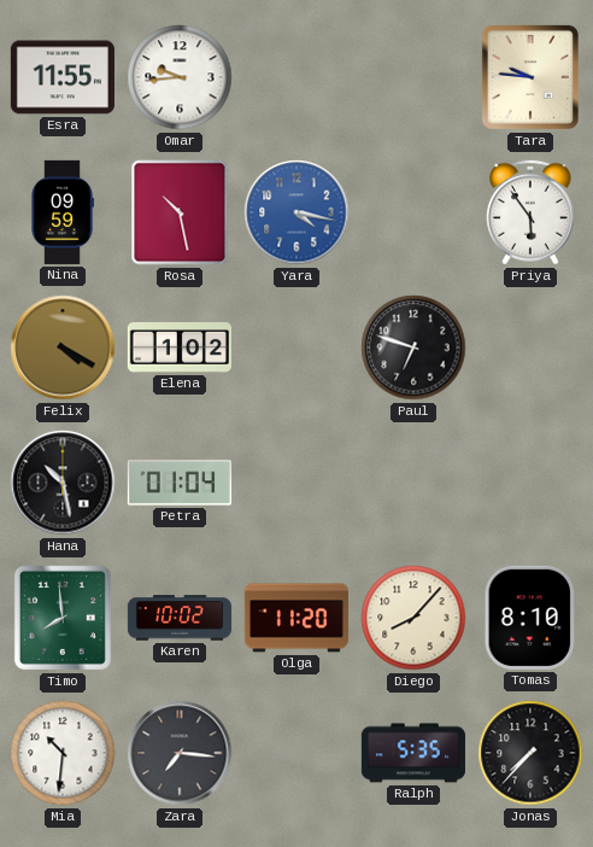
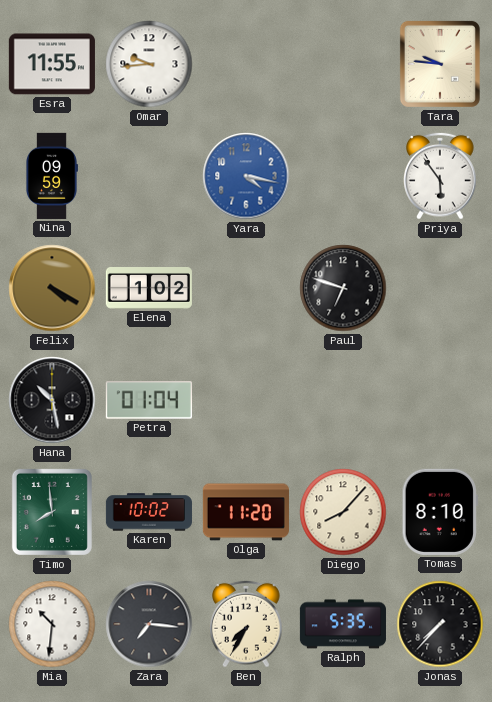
Rosa: 10:28 -> none (180, 212)
Ben: none -> 7:35 (247, 624)
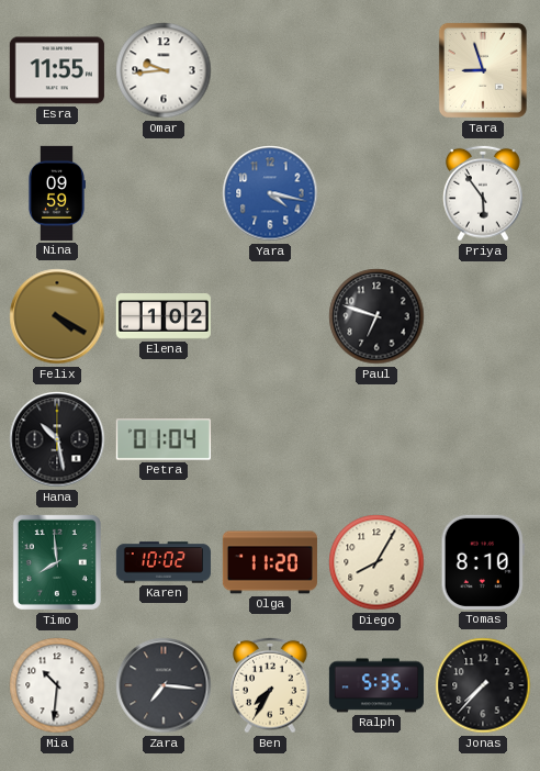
Tara: 9:46 -> 8:57 (483, 70)
Diego: 8:07 -> 8:05 (376, 562)
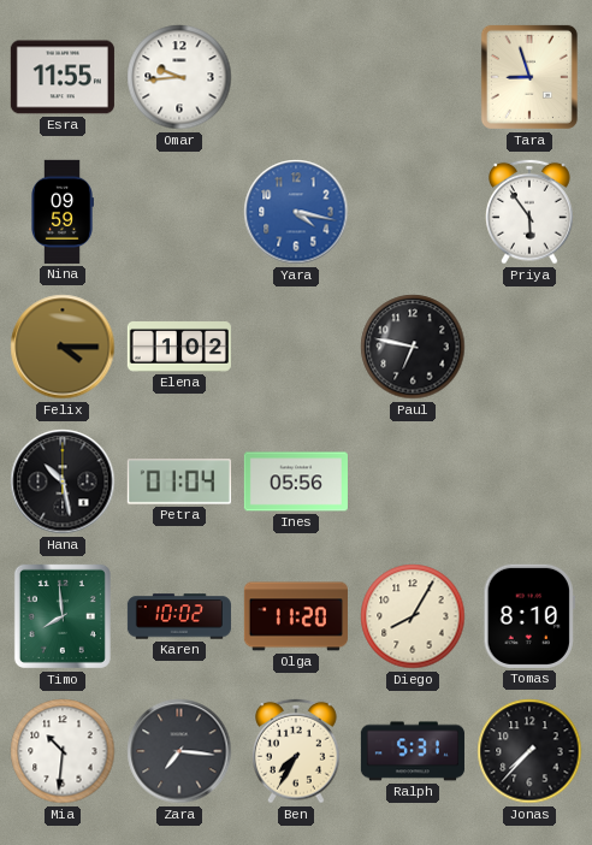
Felix: 4:20 -> 4:15 (63, 347)
Paul: 6:48 -> 6:47 (413, 347)
Ines: none -> 05:56 (296, 481)
Ralph: 5:35 -> 5:31 (413, 751)
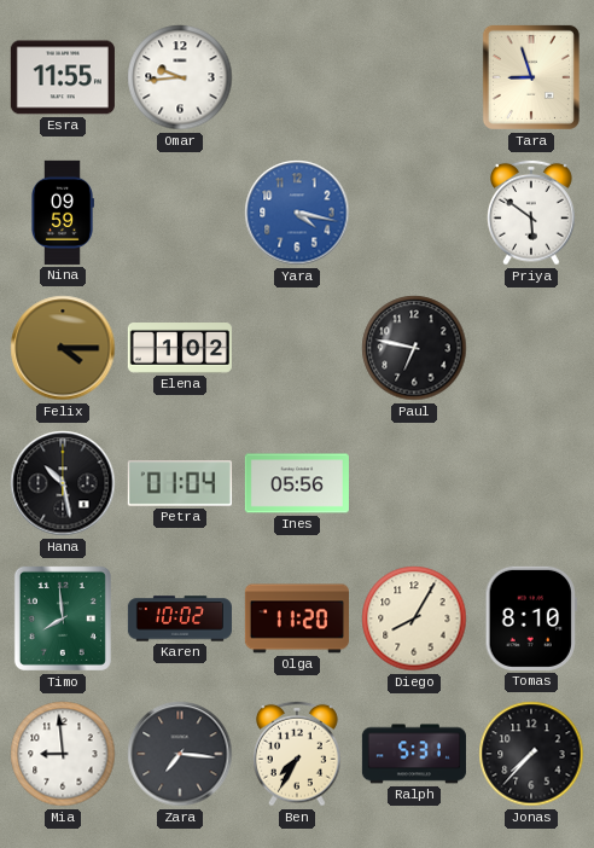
Priya: 5:54 -> 5:51 (532, 213)
Mia: 10:31 -> 8:59 (63, 754)
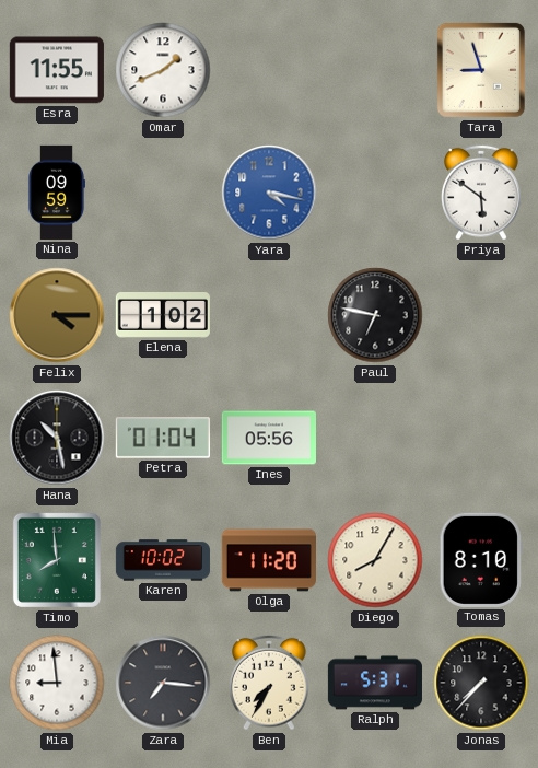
Omar: 9:44 -> 1:41 (163, 70)
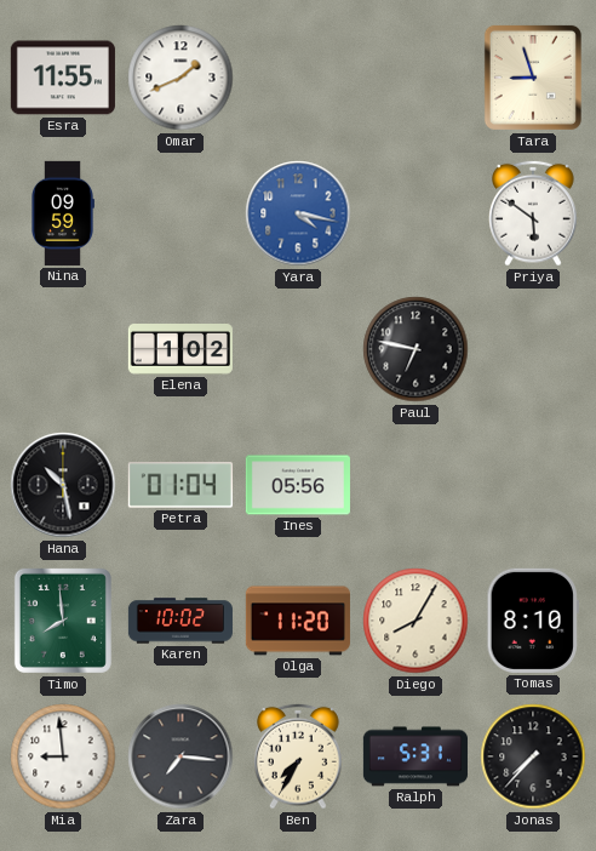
Felix: 4:15 -> none (57, 315)
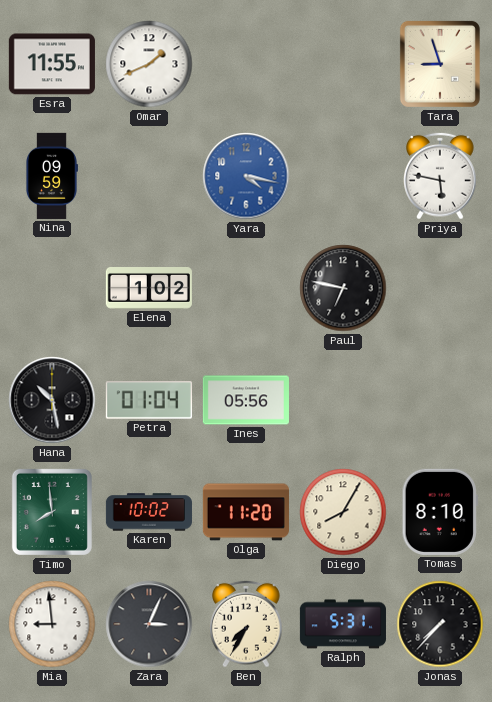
Priya: 5:51 -> 5:47 (441, 176)
Zara: 7:16 -> 3:04 (149, 624)
